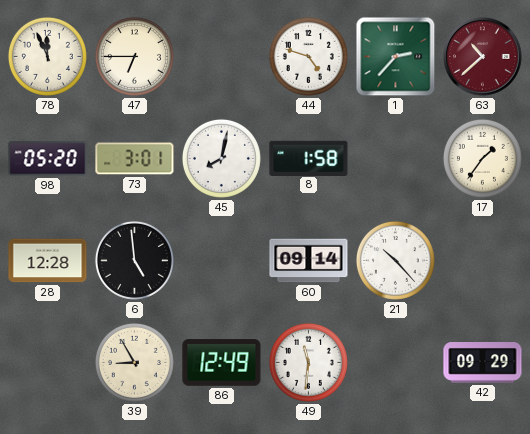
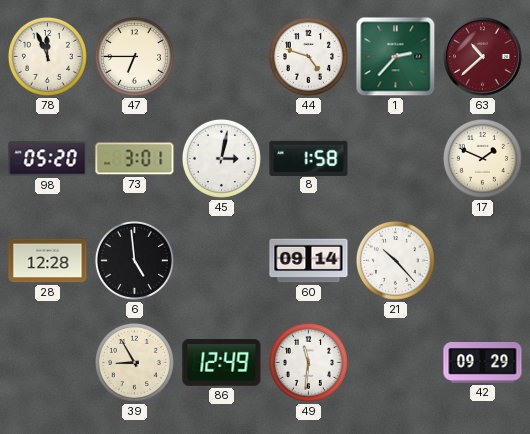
45: 8:02 -> 3:02 (221, 158)
17: 1:36 -> 1:49 (482, 158)
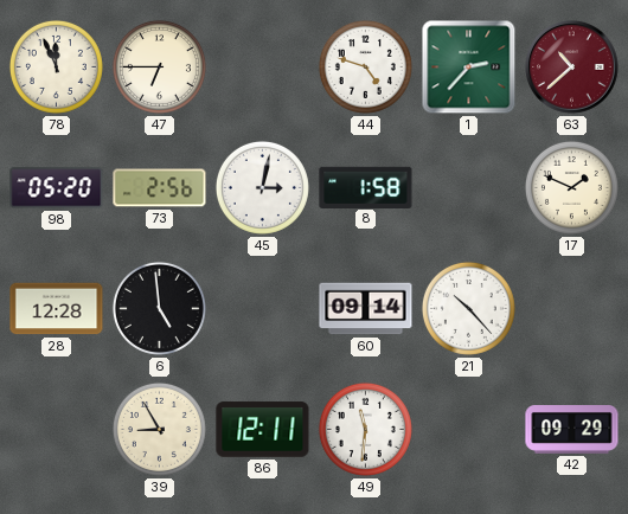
73: 3:01 -> 2:56 (160, 188)
86: 12:49 -> 12:11 (263, 430)
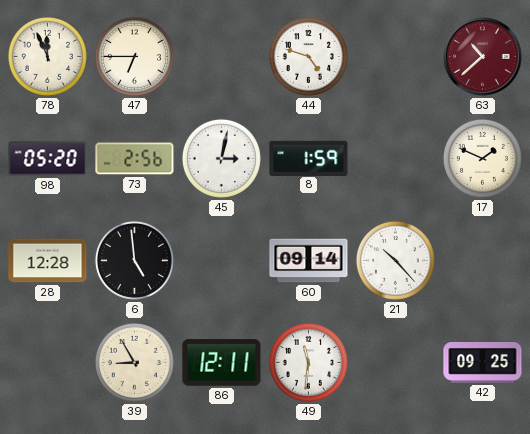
1: 2:37 -> none (469, 68)
8: 1:58 -> 1:59 (309, 158)
42: 09:29 -> 09:25 (483, 363)
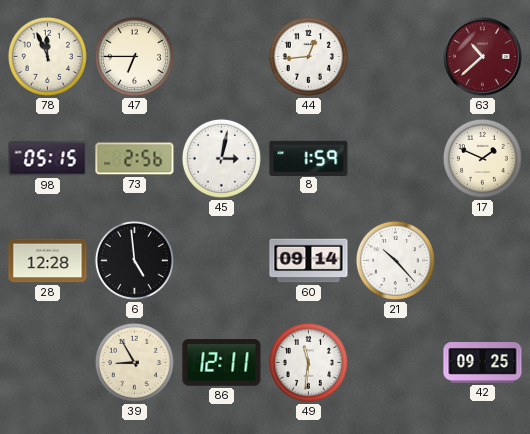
44: 4:48 -> 12:44 (308, 56)
98: 05:20 -> 05:15 (48, 159)
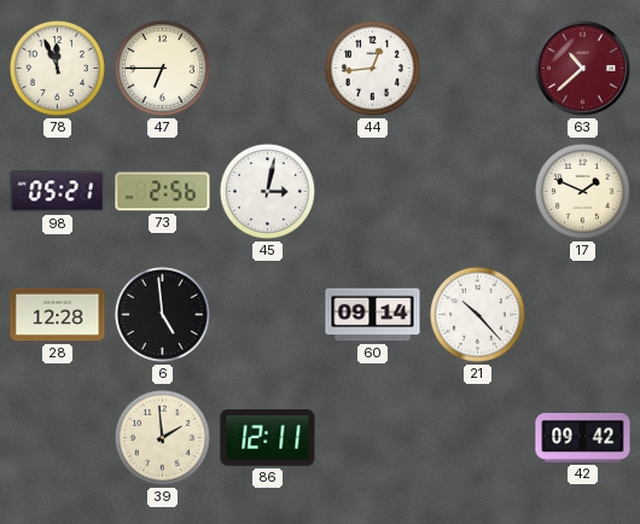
98: 05:15 -> 05:21 (58, 192)
8: 1:59 -> none (309, 158)
39: 8:55 -> 1:59 (162, 437)
49: 11:31 -> none (308, 362)
42: 09:25 -> 09:42 (583, 438)
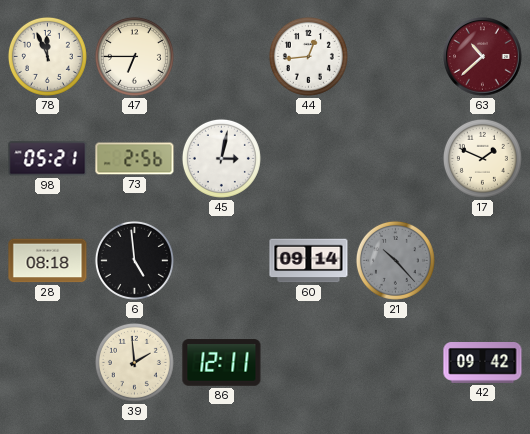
28: 12:28 -> 08:18 (48, 261)
21 dial: white -> grey (395, 260)
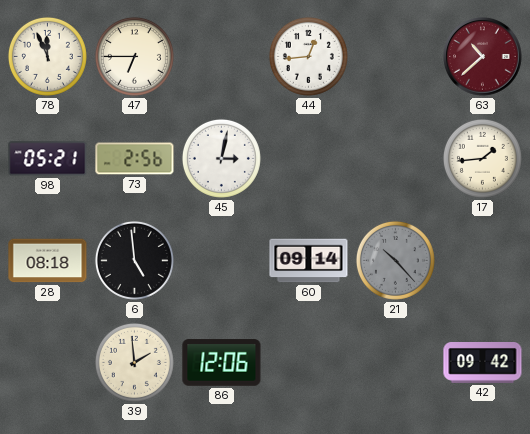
17: 1:49 -> 1:44 (482, 158)
86: 12:11 -> 12:06 (222, 363)
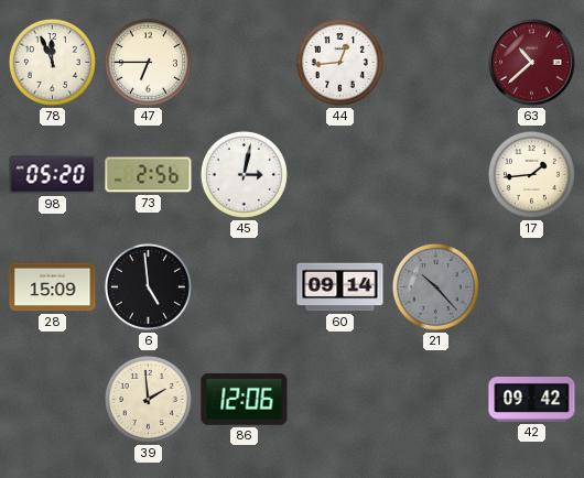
98: 05:21 -> 05:20 (53, 175)
28: 08:18 -> 15:09 (53, 287)
